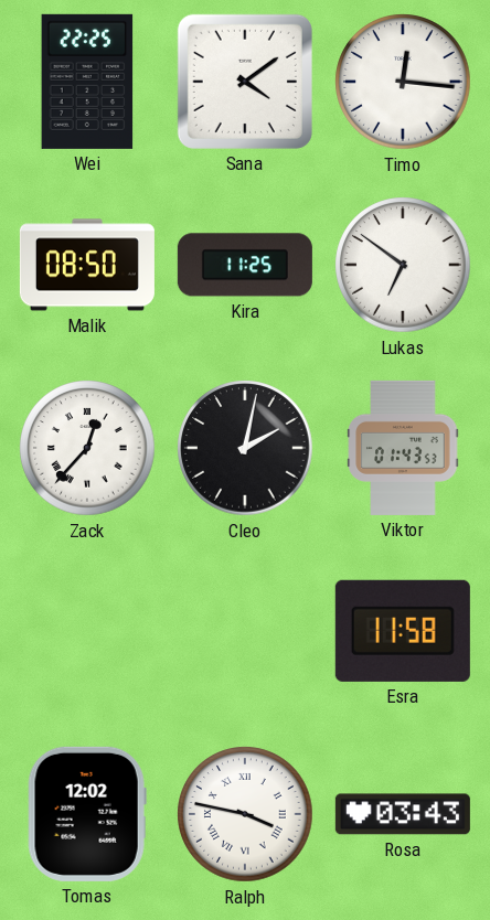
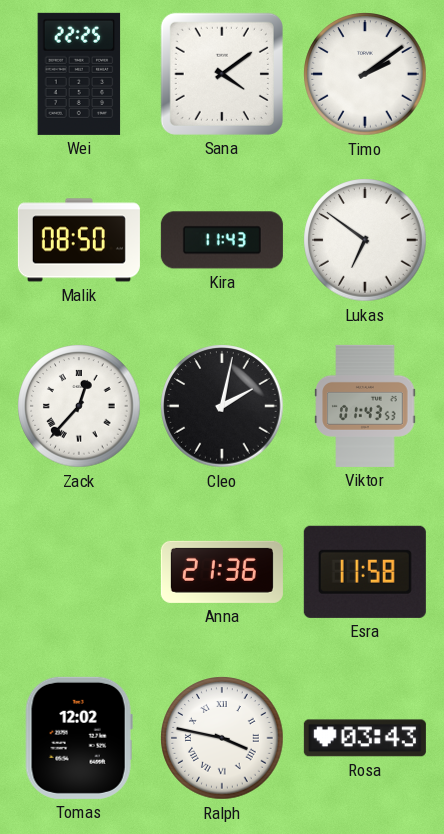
Timo: 12:16 -> 2:09 (365, 74)
Kira: 11:25 -> 11:43 (222, 240)
Anna: none -> 21:36 (222, 572)
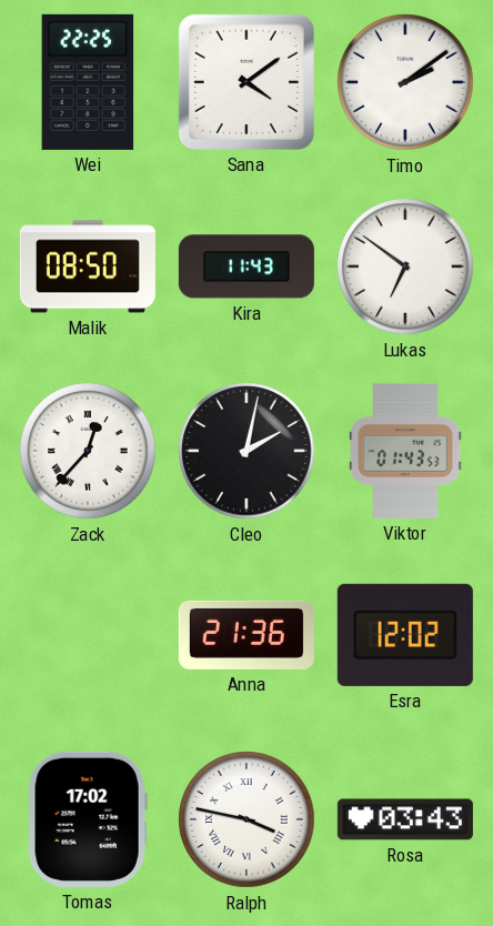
Esra: 11:58 -> 12:02 (405, 635)
Tomas: 12:02 -> 17:02 (88, 819)
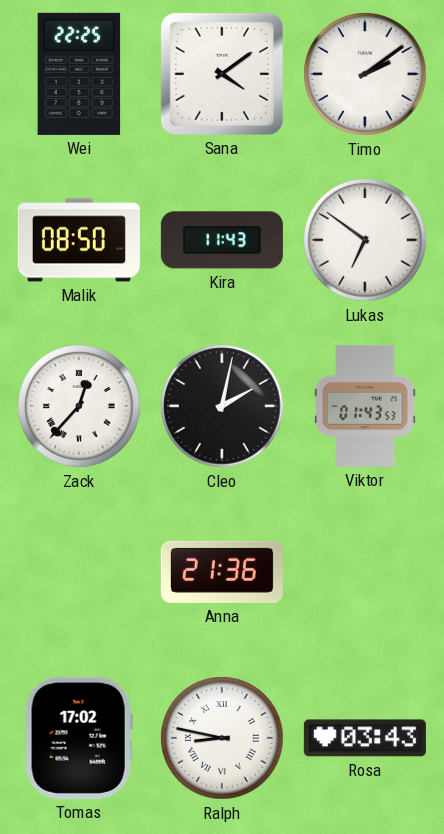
Esra: 12:02 -> none (405, 635)
Ralph: 3:47 -> 8:47 (222, 738)
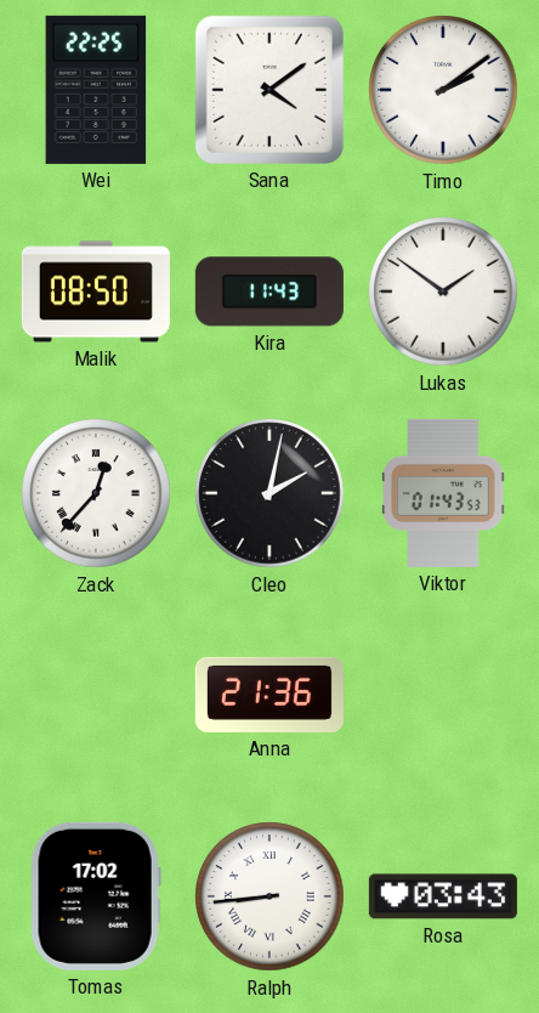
Lukas: 6:51 -> 1:51 (443, 292)
Ralph: 8:47 -> 8:44 (269, 896)
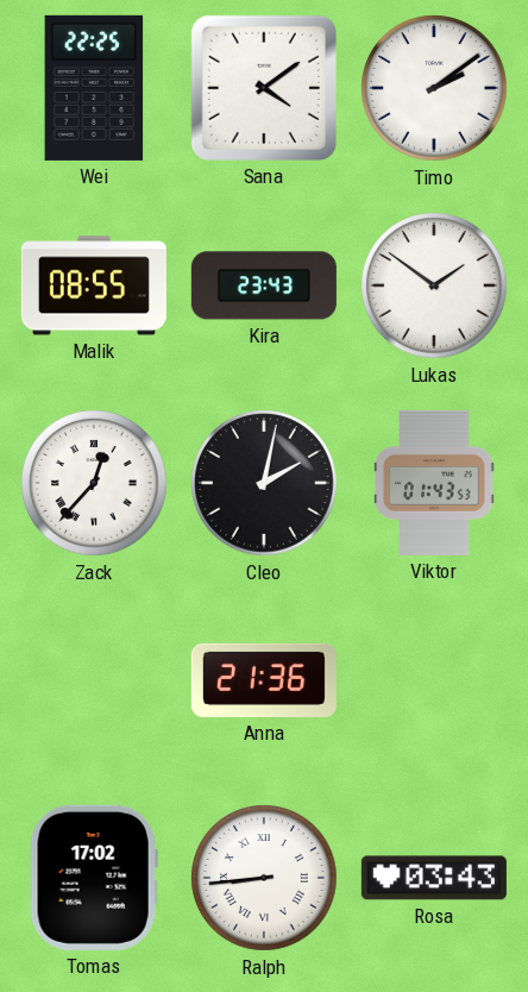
Malik: 08:50 -> 08:55 (94, 285)
Kira: 11:43 -> 23:43 (264, 285)
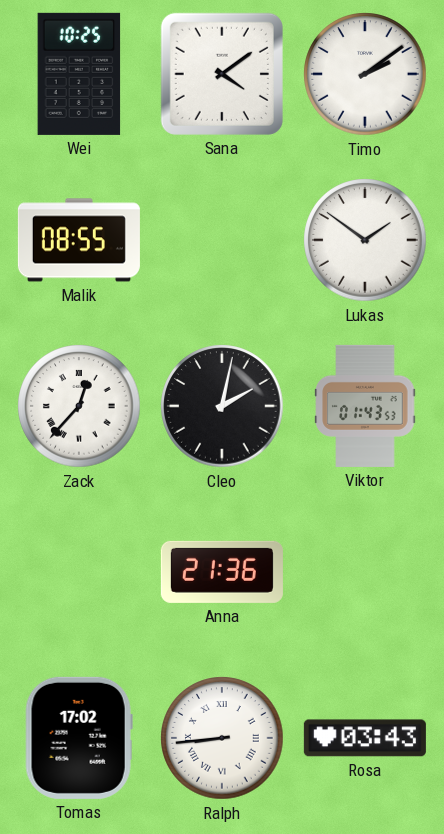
Wei: 22:25 -> 10:25 (79, 74)
Kira: 23:43 -> none (264, 285)
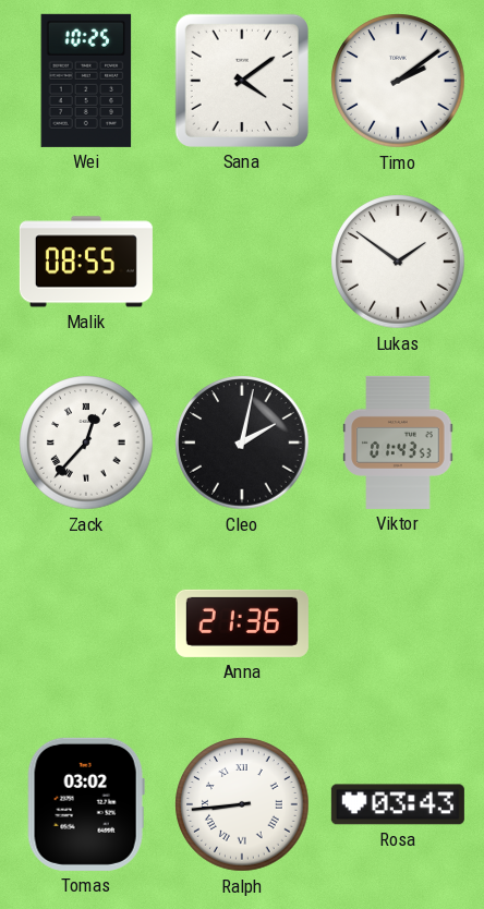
Tomas: 17:02 -> 03:02 (86, 804)
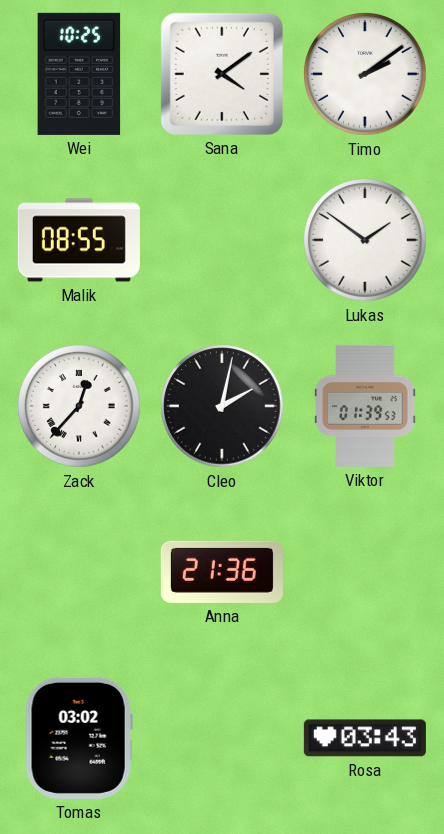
Viktor: 01:43 -> 01:39 (365, 406)
Ralph: 8:44 -> none (242, 804)
